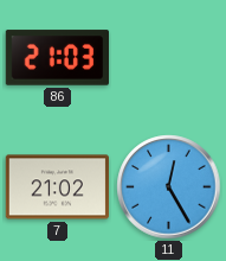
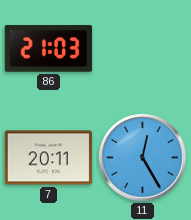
7: 21:02 -> 20:11 (48, 158)
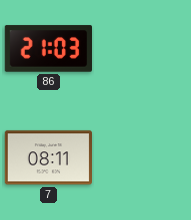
7: 20:11 -> 08:11 (48, 158)
11: 12:25 -> none (143, 158)
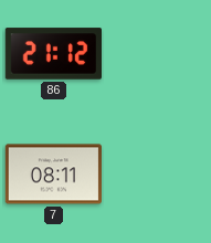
86: 21:03 -> 21:12 (53, 54)
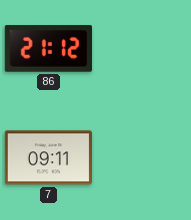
7: 08:11 -> 09:11 (48, 158)
